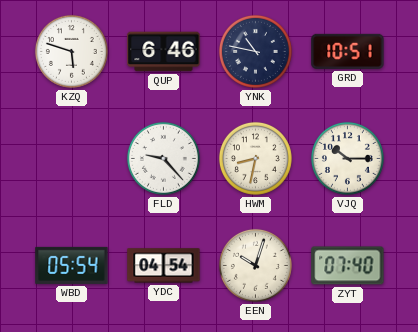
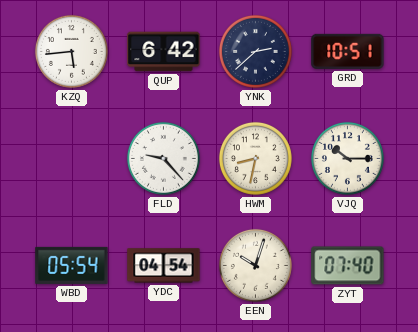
KZQ: 5:48 -> 5:44 (71, 51)
QUP: 6:46 -> 6:42 (164, 52)
YNK: 10:47 -> 2:38 (255, 51)
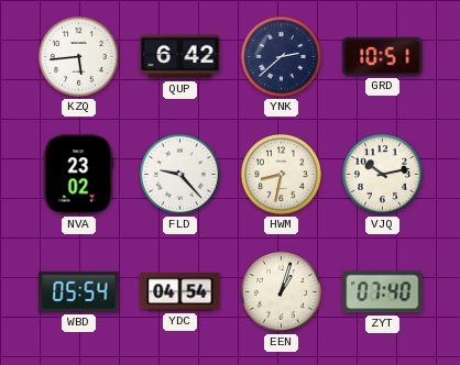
NVA: none -> 23:02 (78, 175)
VJQ: 10:15 -> 10:13 (382, 174)
EEN: 10:03 -> 1:03 (281, 291)
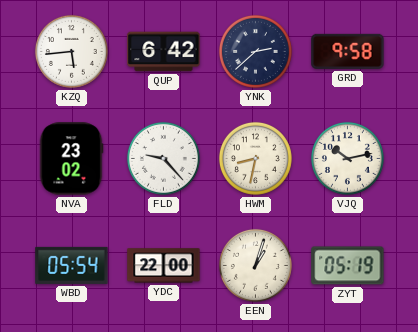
GRD: 10:51 -> 9:58 (348, 51)
YDC: 04:54 -> 22:00 (164, 266)
ZYT: 07:40 -> 05:19 (348, 266)
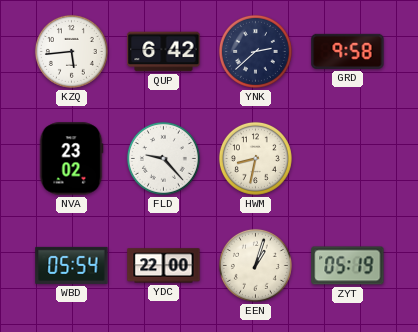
VJQ: 10:13 -> none (347, 158)
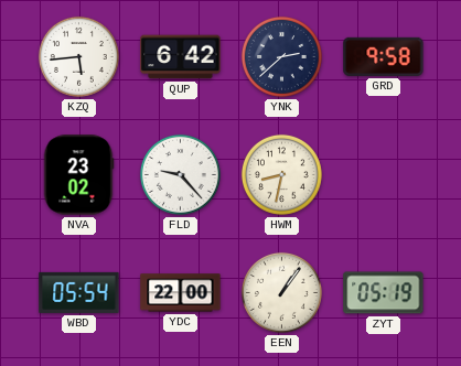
EEN: 1:03 -> 1:06 (281, 292)
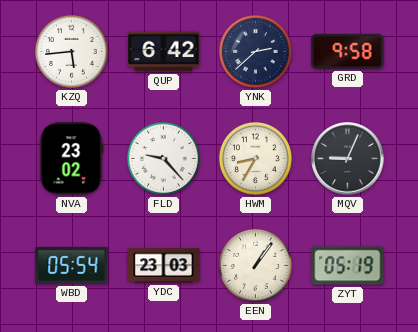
HWM: 8:32 -> 8:35 (255, 158)
MQV: none -> 9:04 (348, 159)
YDC: 22:00 -> 23:03 (164, 266)
